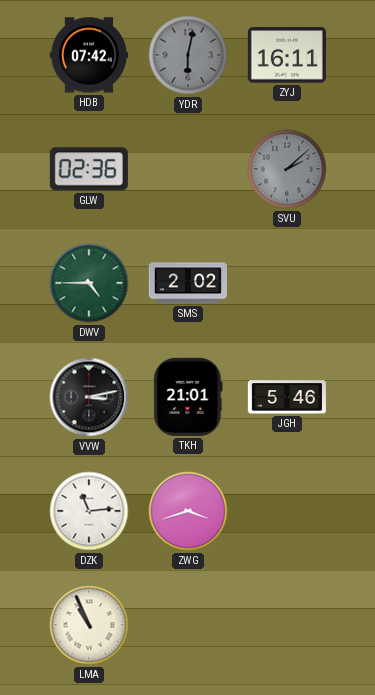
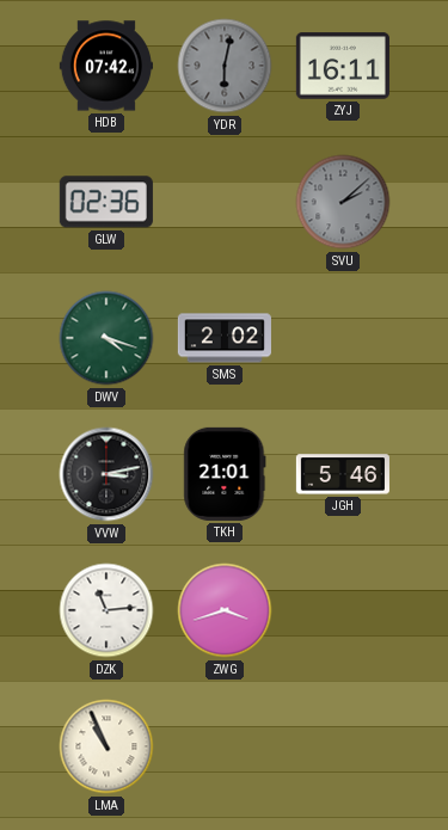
DWV: 4:45 -> 4:18 (106, 338)
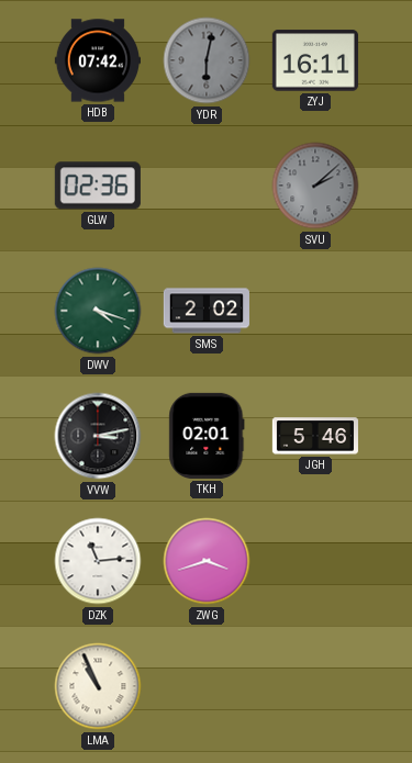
TKH: 21:01 -> 02:01 (207, 436)
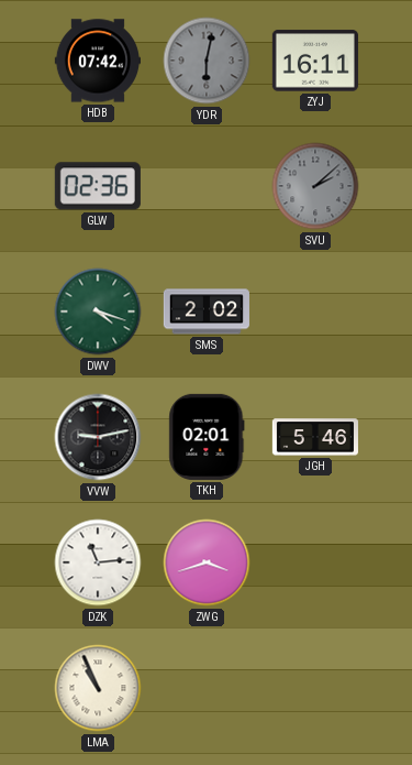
VVW: 3:13 -> 9:13 (98, 437)
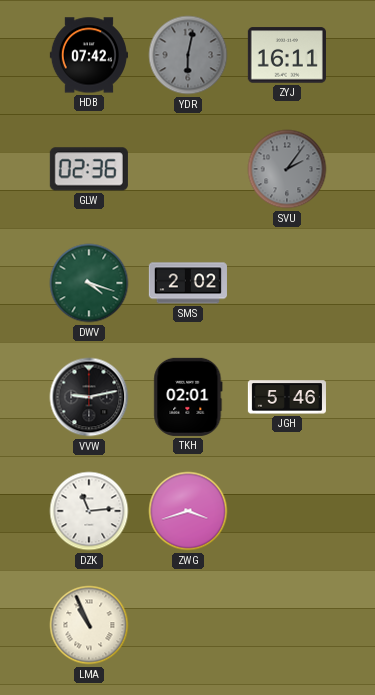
SVU: 2:08 -> 2:06 (287, 169)
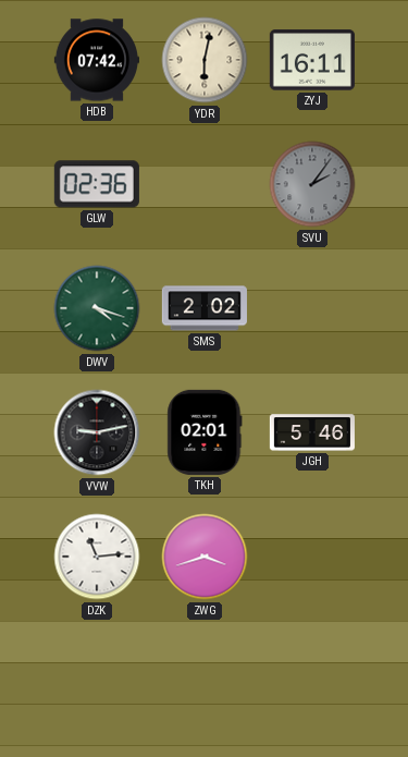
YDR dial: grey -> cream (205, 60)
LMA: 10:56 -> none (89, 625)
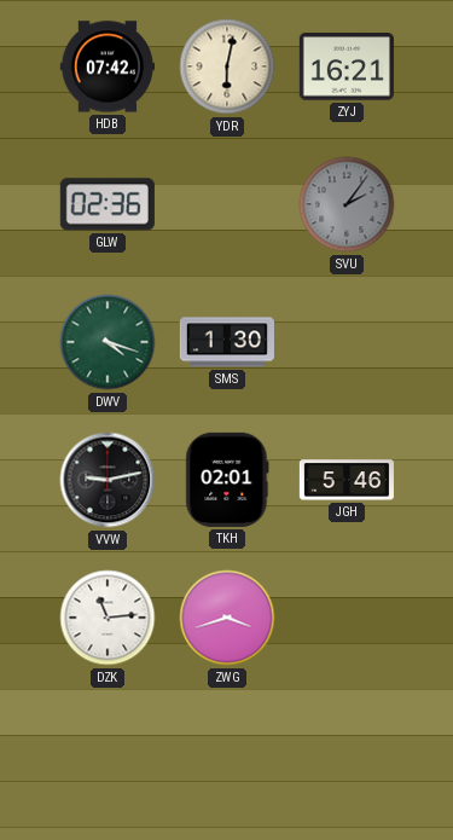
ZYJ: 16:11 -> 16:21 (347, 66)
SMS: 2:02 -> 1:30 (227, 342)
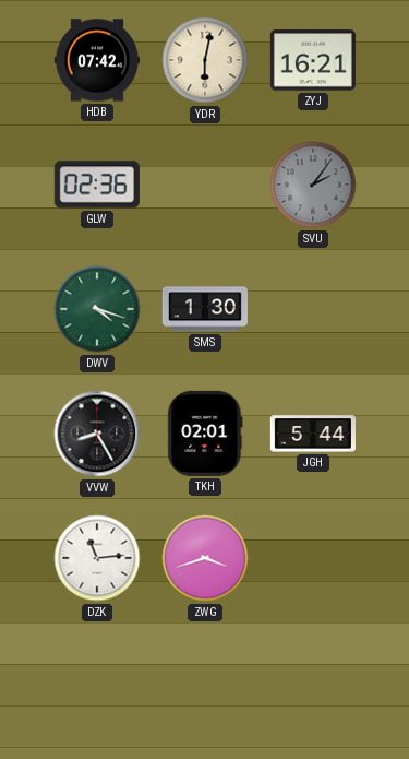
VVW: 9:13 -> 8:25 (97, 434)
JGH: 5:46 -> 5:44 (313, 434)
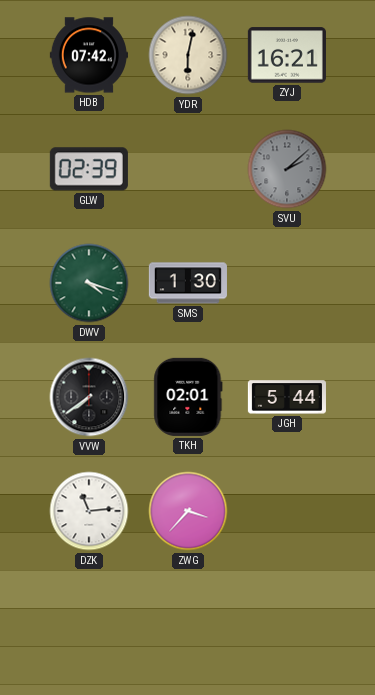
GLW: 02:36 -> 02:39 (89, 169)
SVU: 2:06 -> 2:08 (287, 169)
VVW: 8:25 -> 7:39 (89, 397)
ZWG: 3:42 -> 3:37 (188, 511)
